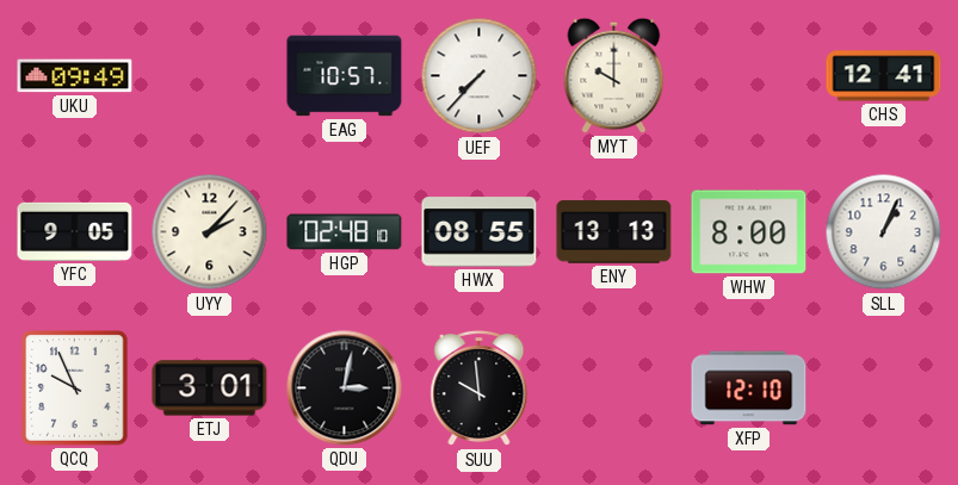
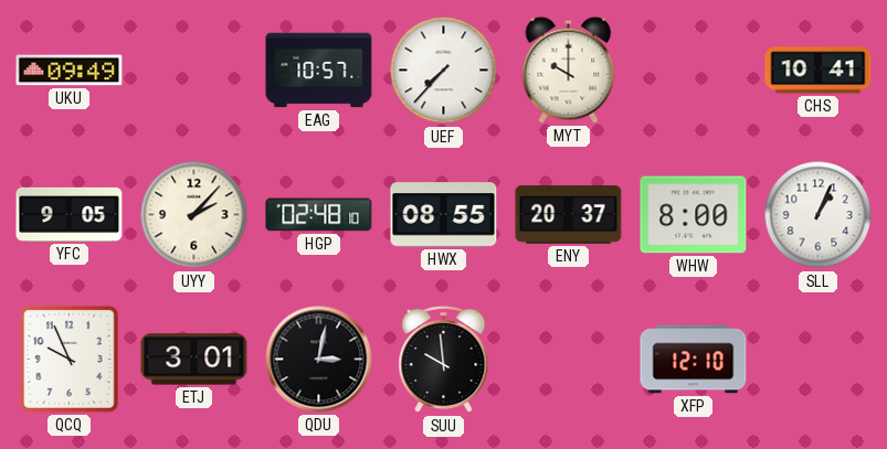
CHS: 12:41 -> 10:41 (819, 71)
ENY: 13:13 -> 20:37 (569, 215)
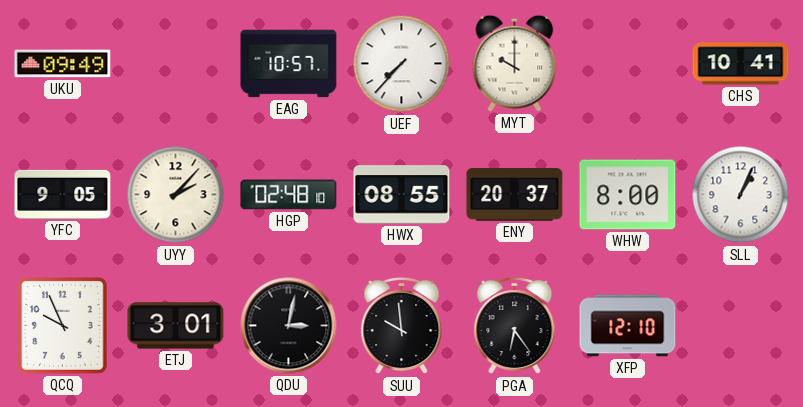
PGA: none -> 6:24 (515, 326)
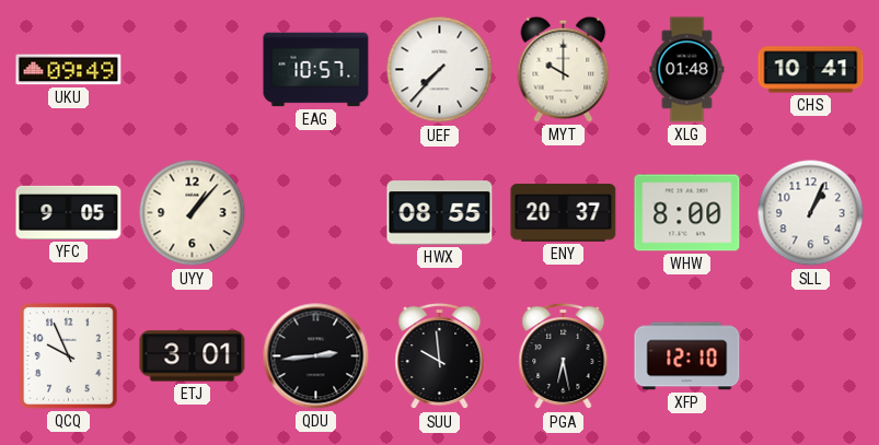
XLG: none -> 01:48 (687, 70)
UYY: 2:07 -> 1:07 (193, 213)
HGP: 02:48 -> none (289, 195)
QDU: 3:02 -> 2:44 (316, 356)
PGA: 6:24 -> 6:28 (564, 356)
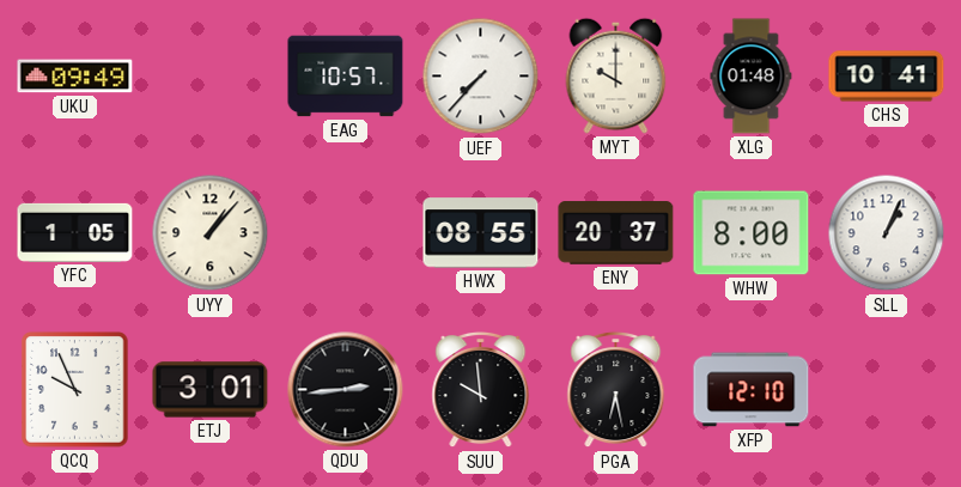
YFC: 9:05 -> 1:05 (75, 232)
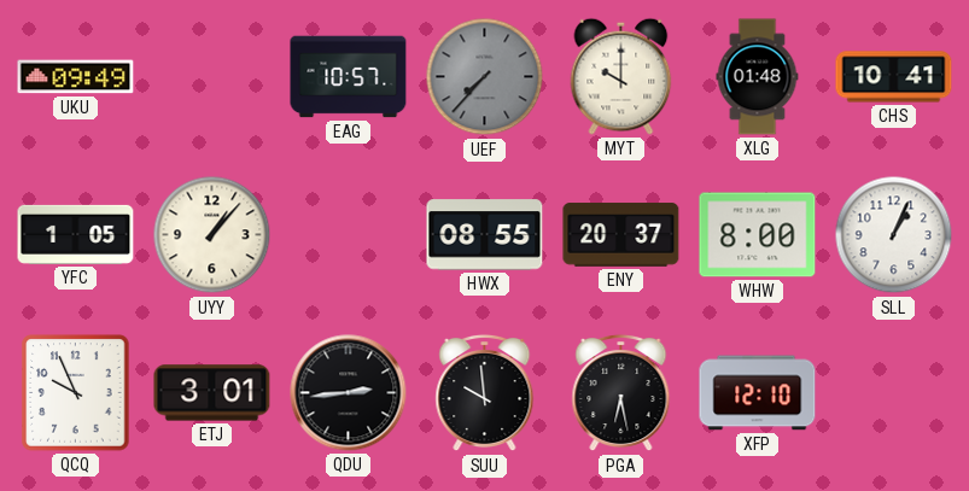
UEF dial: white -> grey (485, 77)
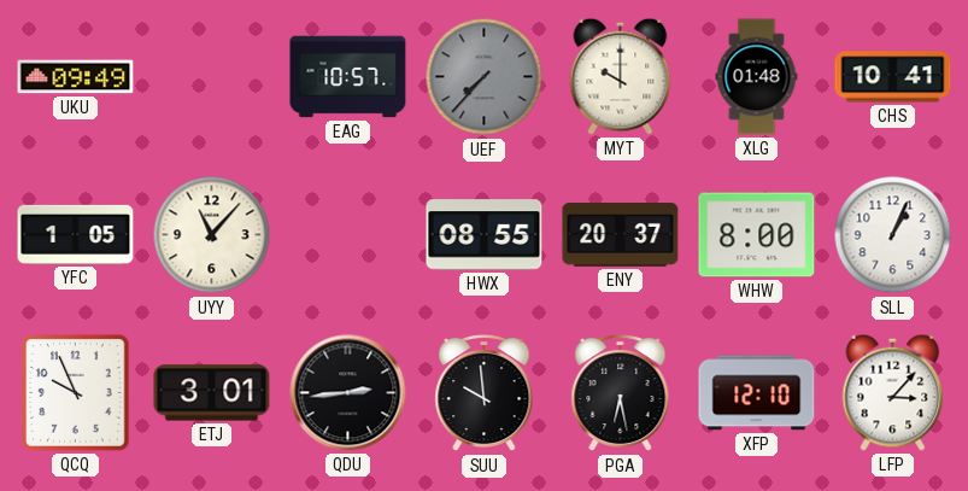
UYY: 1:07 -> 11:07 (212, 235)
LFP: none -> 3:07 (893, 392)
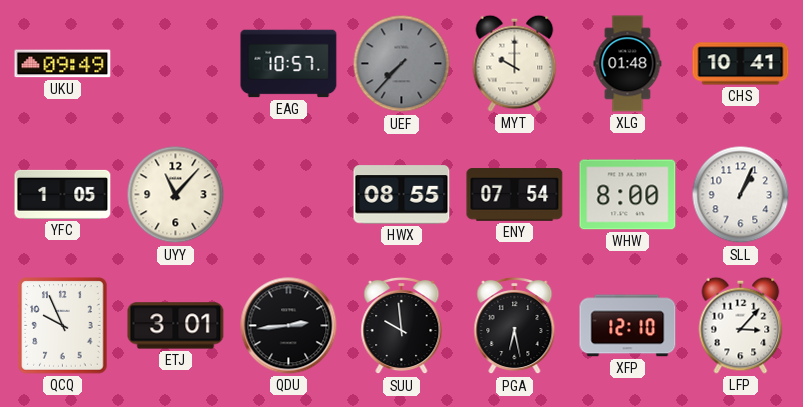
ENY: 20:37 -> 07:54 (515, 195)
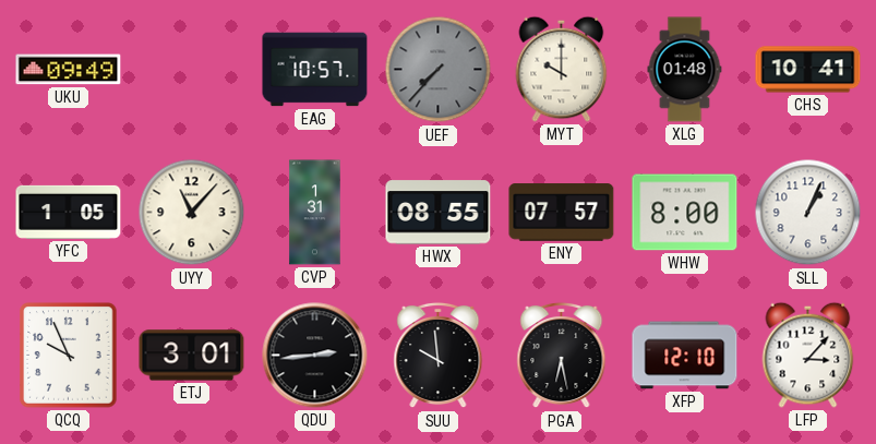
CVP: none -> 1:31 (315, 213)
ENY: 07:54 -> 07:57 (562, 213)
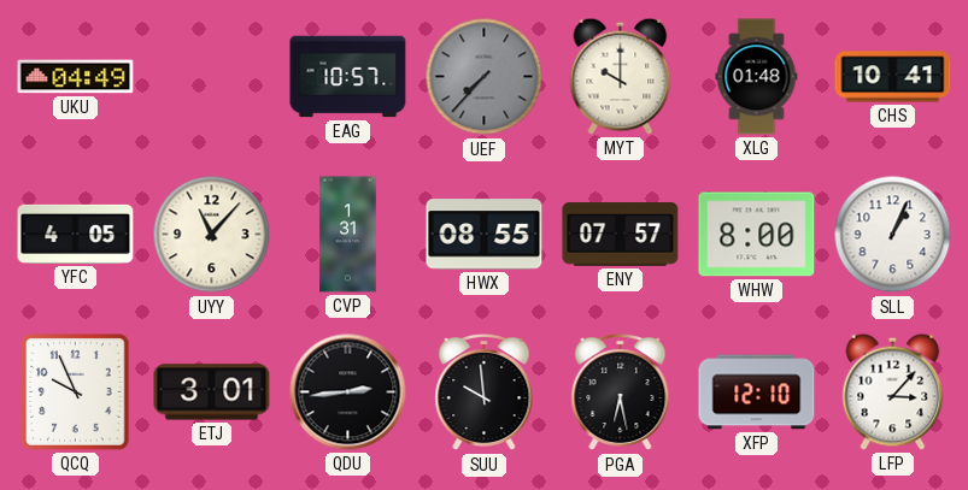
UKU: 09:49 -> 04:49 (76, 77)
YFC: 1:05 -> 4:05 (76, 234)
